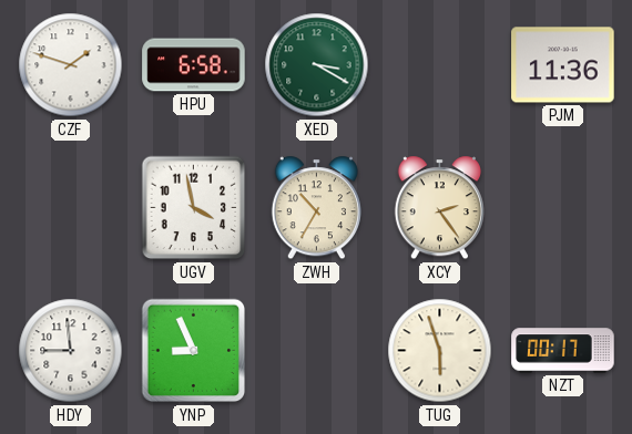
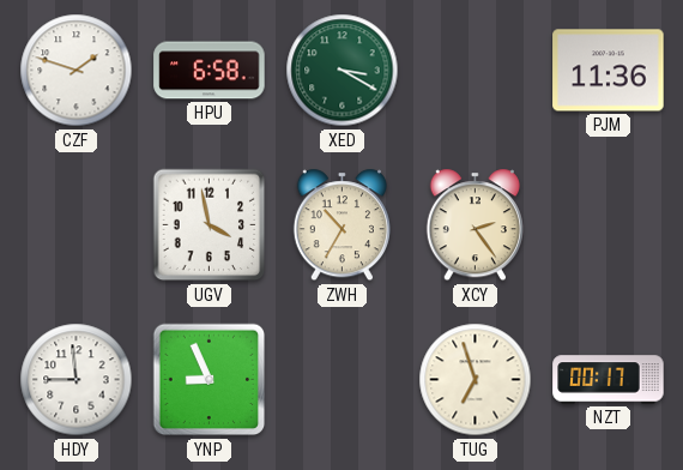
TUG: 5:57 -> 6:57 (476, 380)
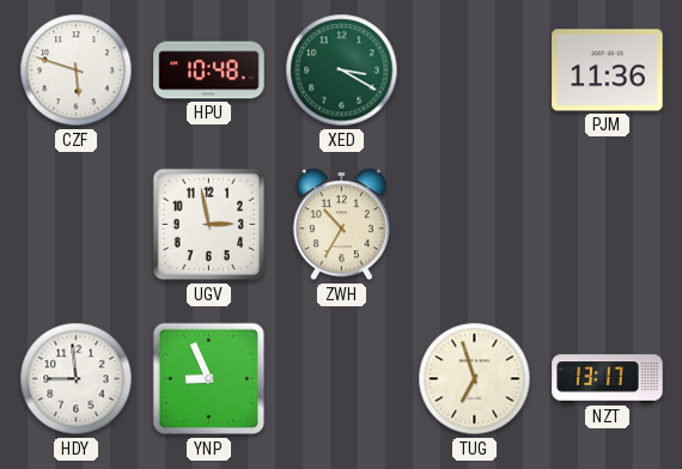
CZF: 1:48 -> 5:48 (77, 71)
HPU: 6:58 -> 10:48 (209, 71)
UGV: 3:58 -> 2:58 (209, 225)
XCY: 2:24 -> none (475, 225)
NZT: 00:17 -> 13:17 (608, 379)
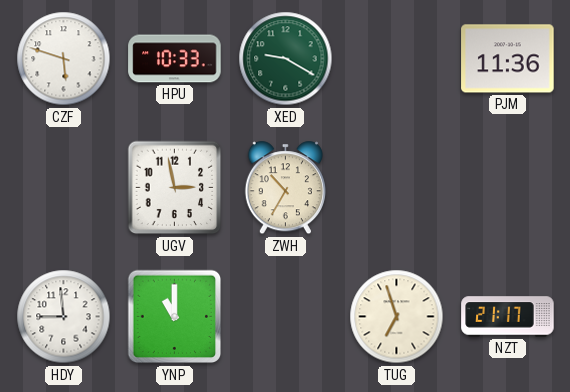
HPU: 10:48 -> 10:33 (175, 59)
XED: 3:20 -> 9:20 (286, 59)
YNP: 8:56 -> 11:00 (175, 317)
NZT: 13:17 -> 21:17 (508, 317)
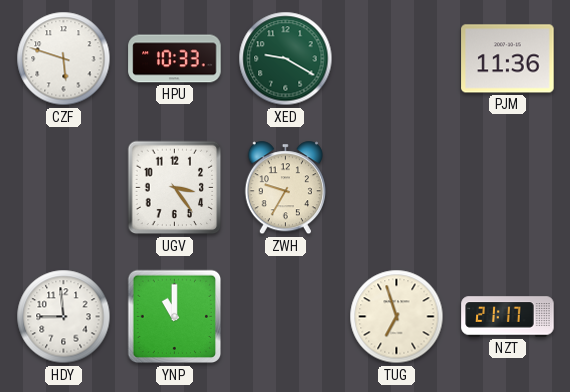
UGV: 2:58 -> 3:24 (175, 188)
ZWH: 10:35 -> 9:35 (285, 188)
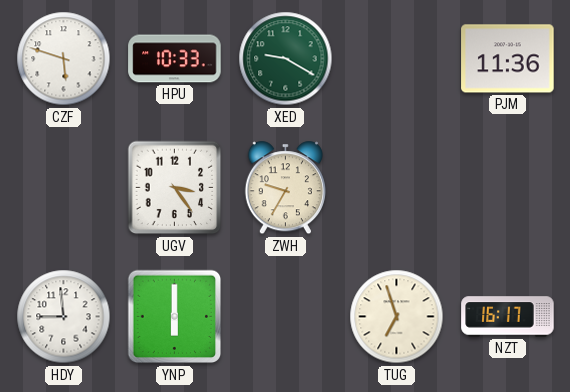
YNP: 11:00 -> 6:00 (175, 317)
NZT: 21:17 -> 16:17 (508, 317)
